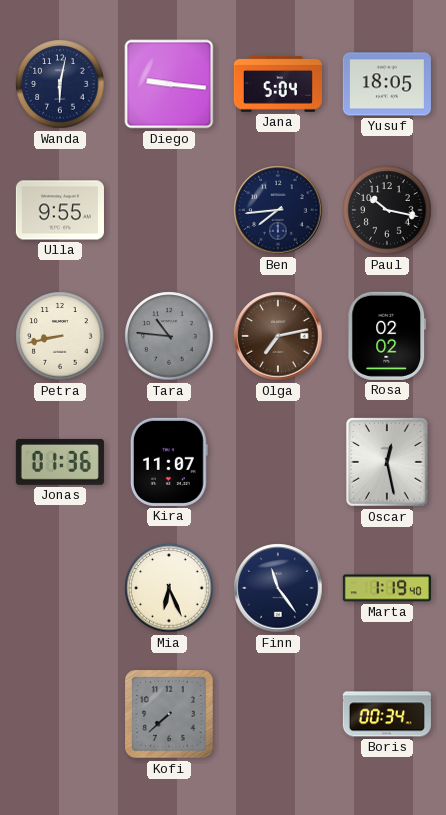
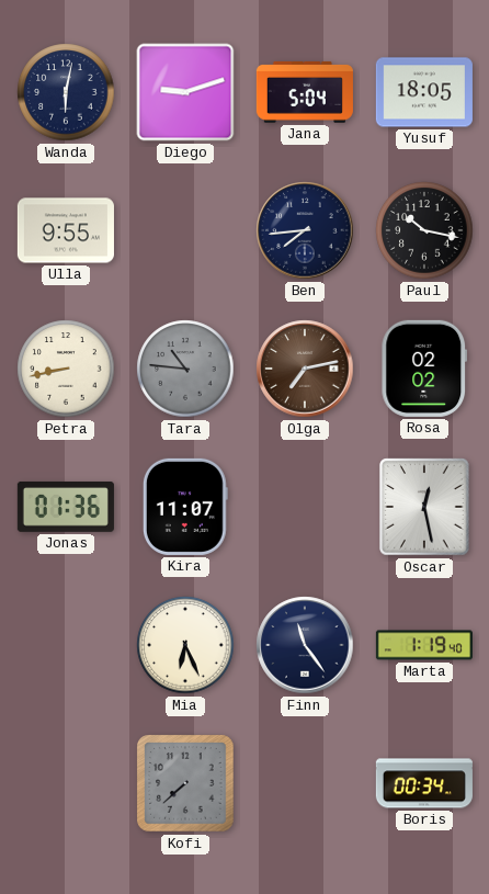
Diego: 9:16 -> 9:12 (185, 92)
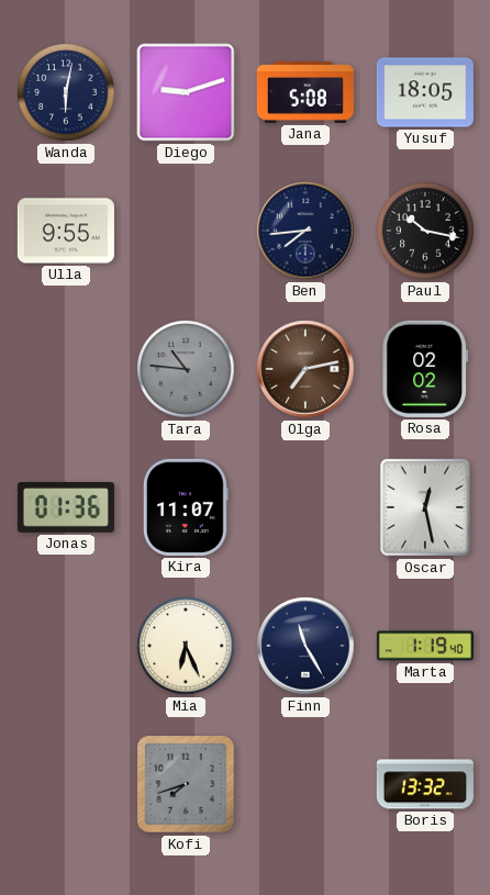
Jana: 5:04 -> 5:08 (305, 92)
Petra: 8:43 -> none (66, 369)
Finn: 11:24 -> 11:25 (305, 646)
Kofi: 7:38 -> 7:42 (186, 784)
Boris: 00:34 -> 13:32 (425, 784)
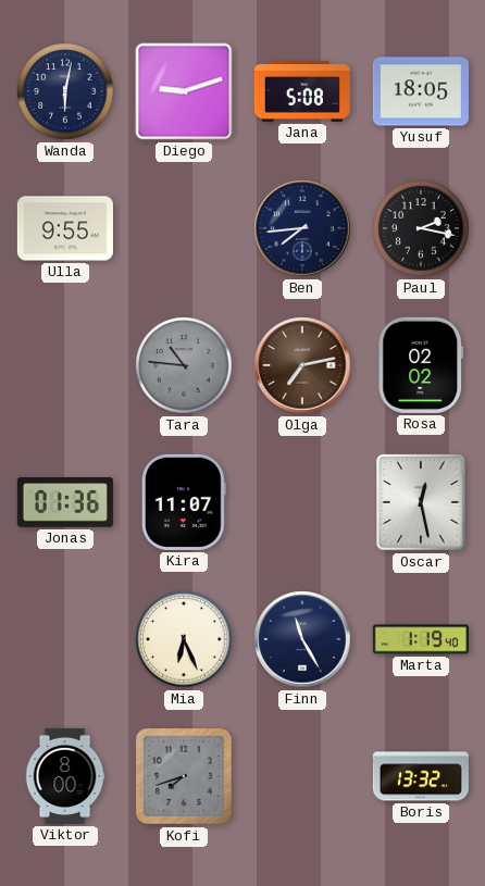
Paul: 10:17 -> 2:17 (421, 228)
Viktor: none -> 8:00 (65, 776)
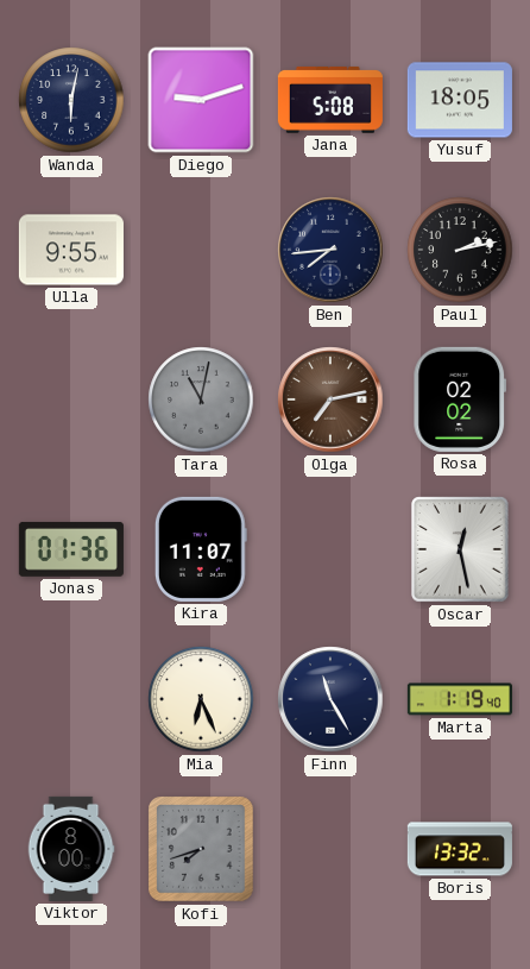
Paul: 2:17 -> 2:13 (460, 250)
Tara: 10:46 -> 11:02 (201, 399)
